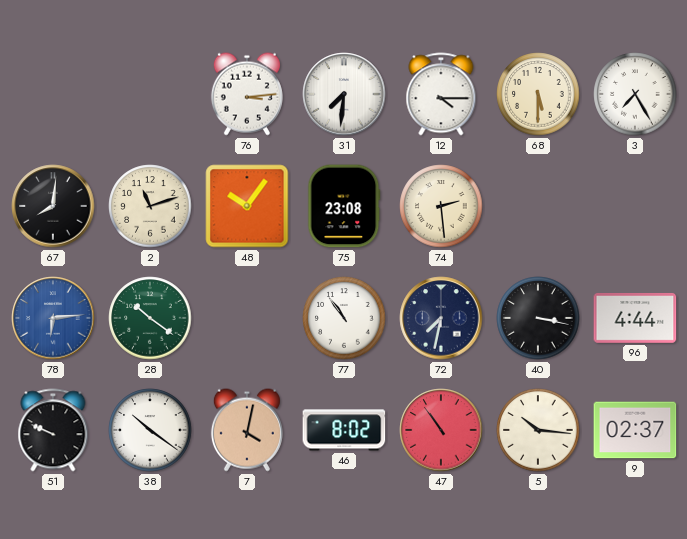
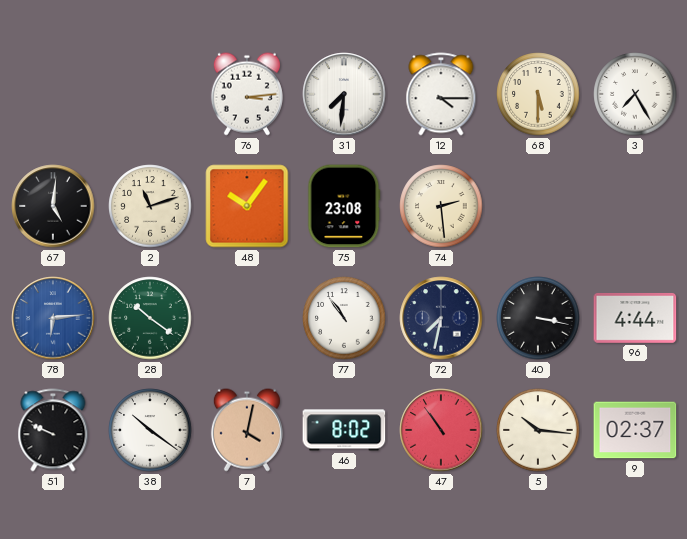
67: 8:01 -> 5:01 (53, 206)
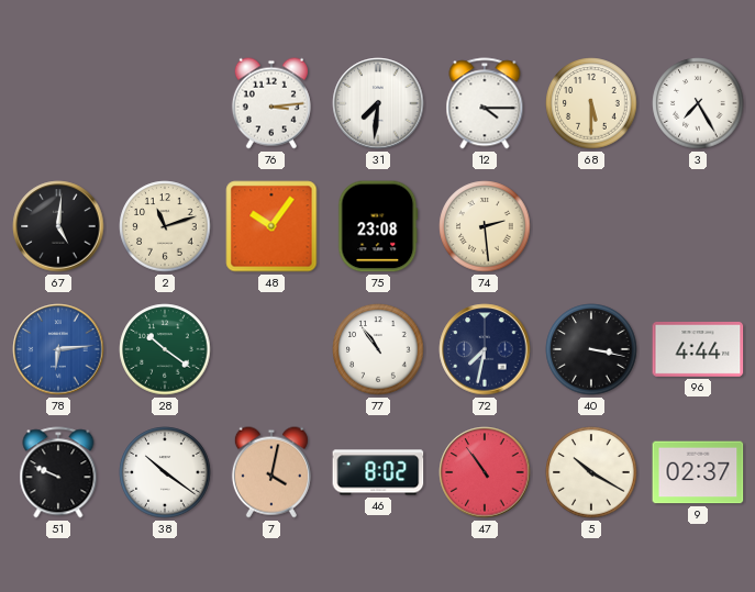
5: 10:16 -> 10:20 (591, 472)
